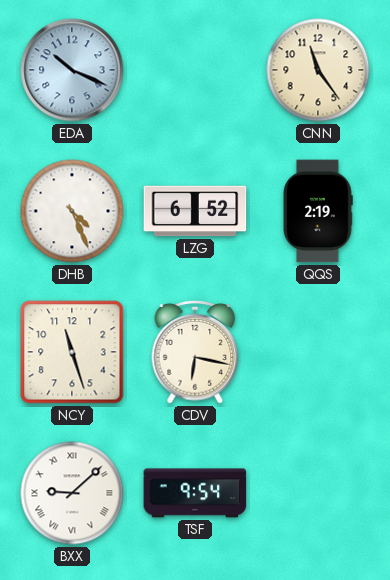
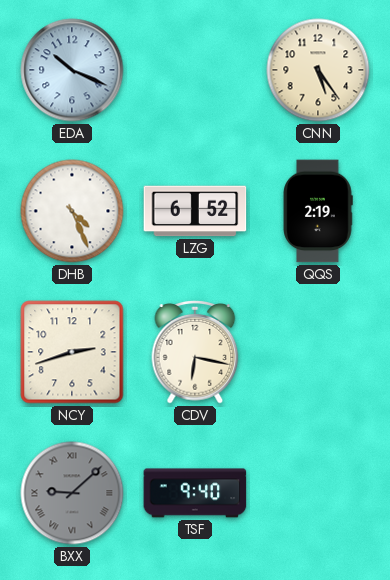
CNN: 11:24 -> 5:24 (318, 70)
NCY: 11:27 -> 2:42 (72, 352)
BXX dial: white -> grey (72, 493)
TSF: 9:54 -> 9:40 (195, 493)
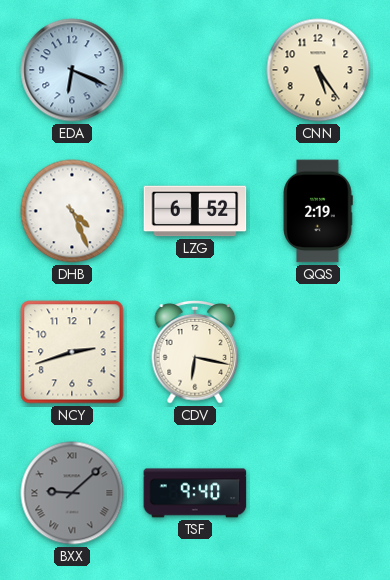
EDA: 10:19 -> 6:19 (72, 70)
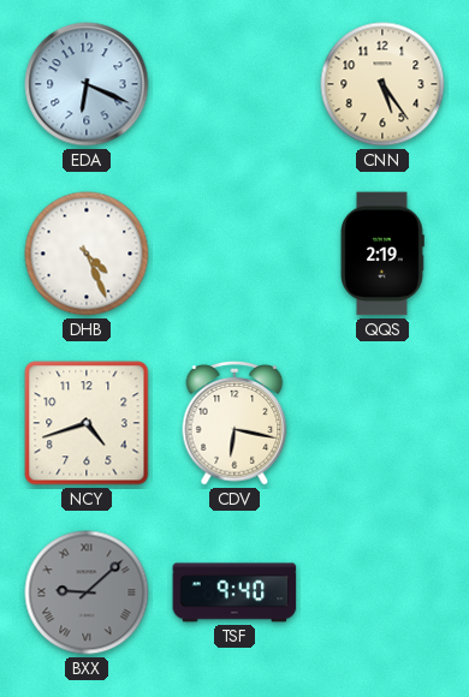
LZG: 6:52 -> none (195, 211)
NCY: 2:42 -> 4:42 (87, 423)
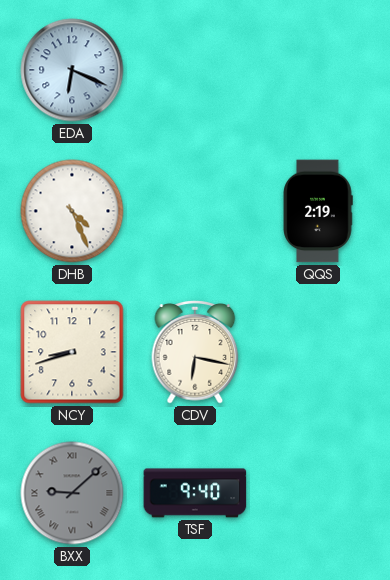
CNN: 5:24 -> none (382, 84)
NCY: 4:42 -> 8:42 (72, 352)
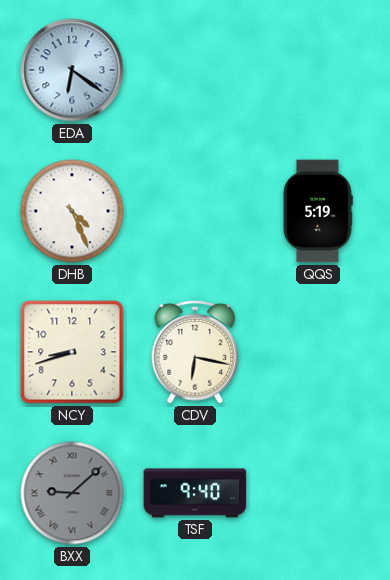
EDA: 6:19 -> 6:21 (72, 70)
QQS: 2:19 -> 5:19 (318, 211)
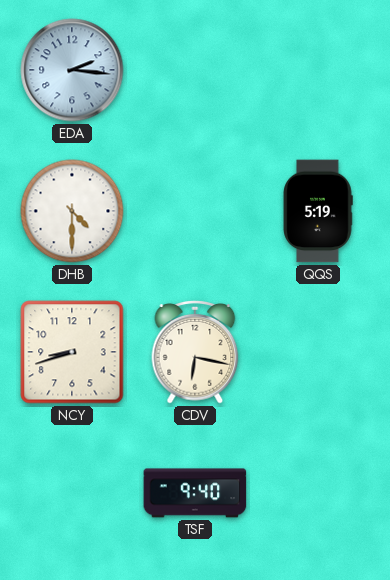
EDA: 6:21 -> 2:16 (72, 70)
DHB: 4:26 -> 4:30 (72, 211)
BXX: 9:08 -> none (72, 493)
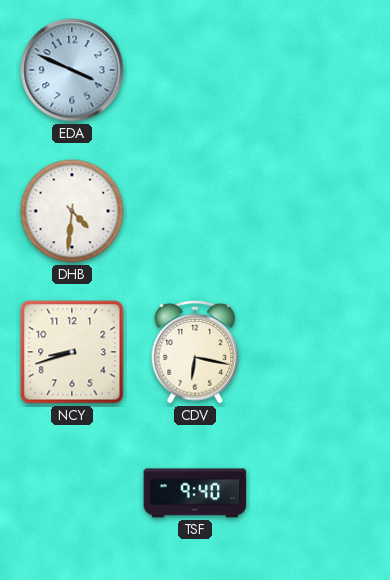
EDA: 2:16 -> 3:49 (72, 70)
DHB: 4:30 -> 4:31 (72, 211)
QQS: 5:19 -> none (318, 211)
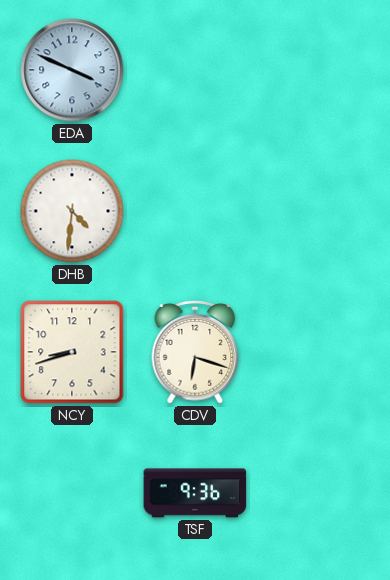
CDV: 6:17 -> 6:18 (195, 353)
TSF: 9:40 -> 9:36 (195, 493)
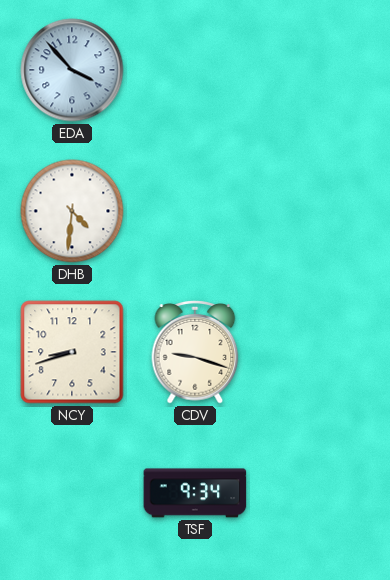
EDA: 3:49 -> 3:53 (72, 70)
CDV: 6:18 -> 9:18 (195, 353)
TSF: 9:36 -> 9:34 (195, 493)
